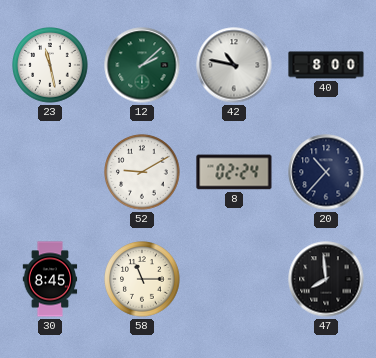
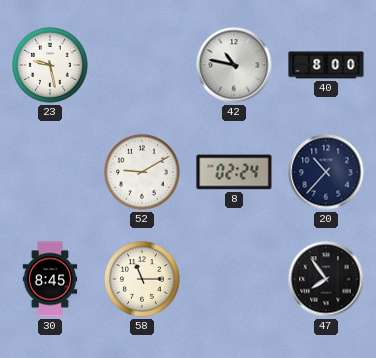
23: 11:28 -> 9:28 (50, 65)
12: 2:08 -> none (142, 65)
47: 7:59 -> 7:54 (326, 279)
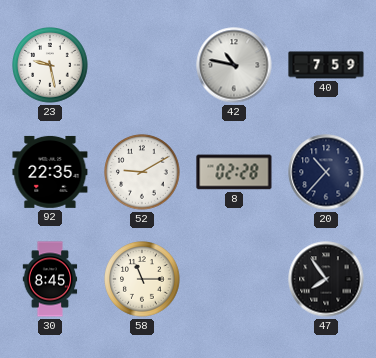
40: 8:00 -> 7:59 (326, 65)
92: none -> 22:35 (50, 172)
8: 02:24 -> 02:28 (234, 172)
